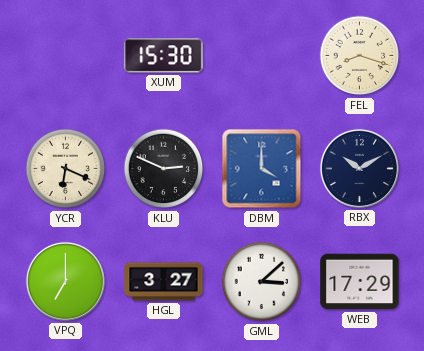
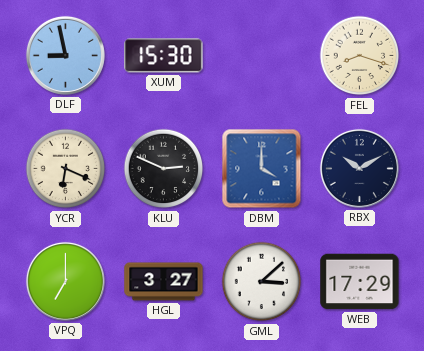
DLF: none -> 8:58 (65, 55)
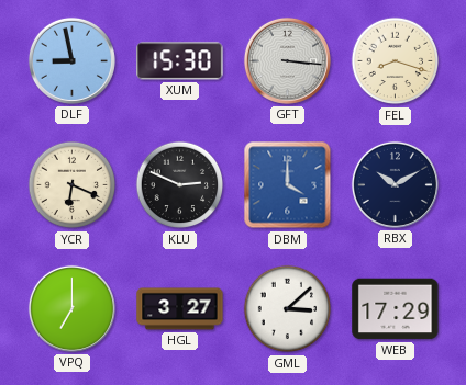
GFT: none -> 3:16 (287, 60)
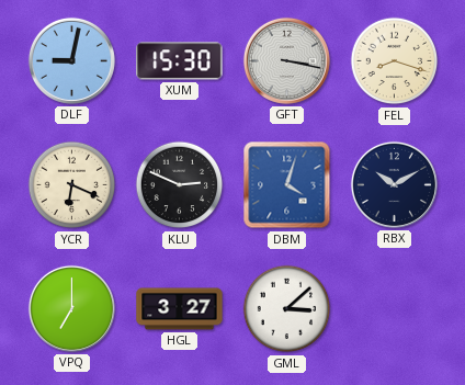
DLF: 8:58 -> 9:02 (71, 60)
GFT: 3:16 -> 3:17 (286, 60)
DBM: 4:00 -> 4:03 (287, 185)
WEB: 17:29 -> none (396, 309)
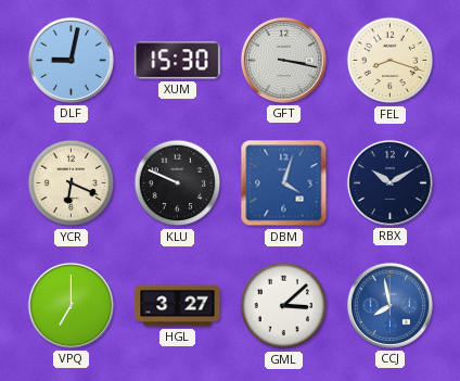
KLU: 2:49 -> 9:49 (178, 183)
CCJ: none -> 7:58 (389, 305)
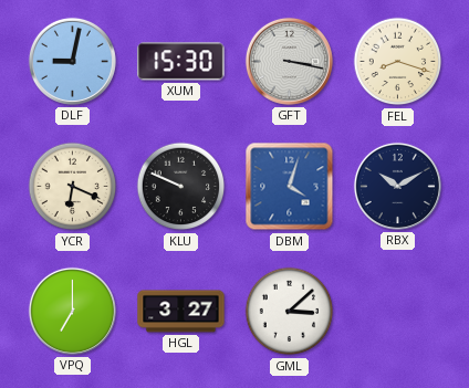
CCJ: 7:58 -> none (389, 305)
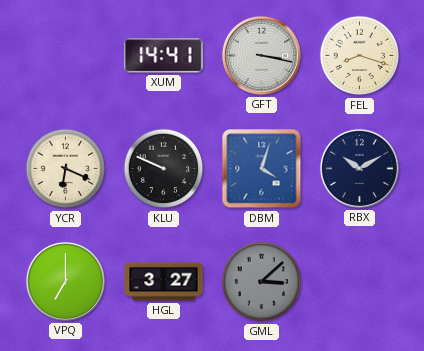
DLF: 9:02 -> none (72, 61)
XUM: 15:30 -> 14:41 (164, 56)
GML dial: white -> grey (262, 282)
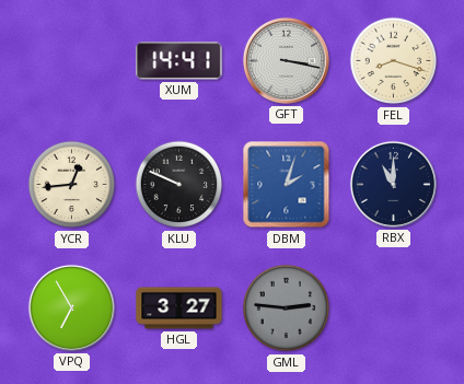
YCR: 6:19 -> 12:44 (72, 185)
DBM: 4:03 -> 2:03 (287, 185)
RBX: 10:10 -> 11:00 (393, 184)
VPQ: 7:00 -> 6:55 (71, 307)
GML: 3:08 -> 2:46 (287, 309)
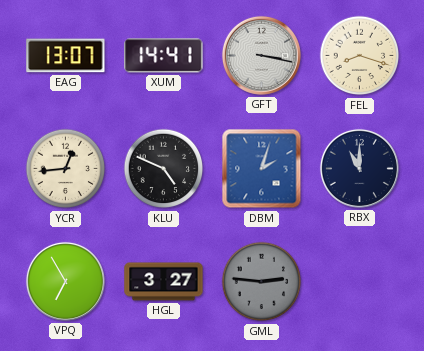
EAG: none -> 13:07 (66, 56)
KLU: 9:49 -> 4:49 (164, 169)
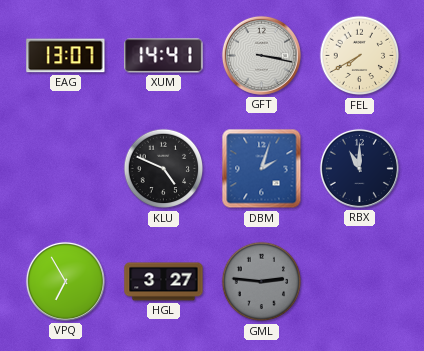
FEL: 8:18 -> 7:40 (360, 56)
YCR: 12:44 -> none (66, 169)
